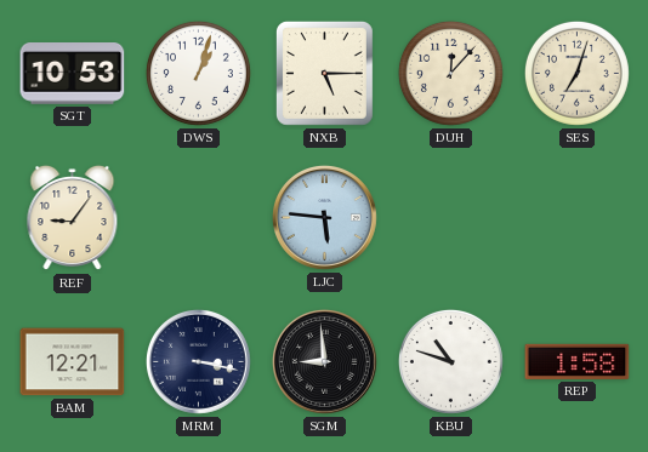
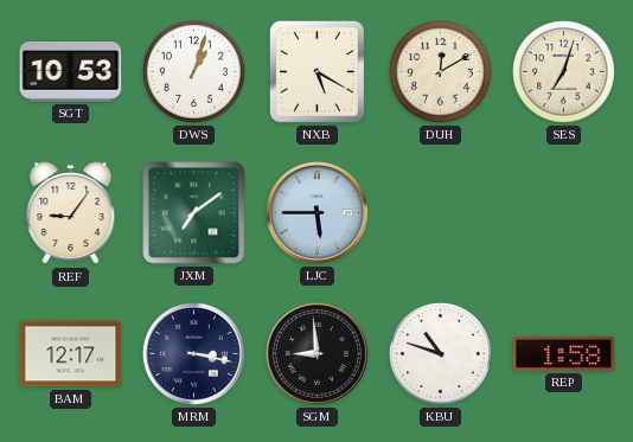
NXB: 5:15 -> 5:20 (316, 71)
DUH: 12:07 -> 12:10 (440, 71)
JXM: none -> 7:09 (194, 213)
LJC: 5:46 -> 5:45 (318, 213)
BAM: 12:21 -> 12:17 (71, 354)
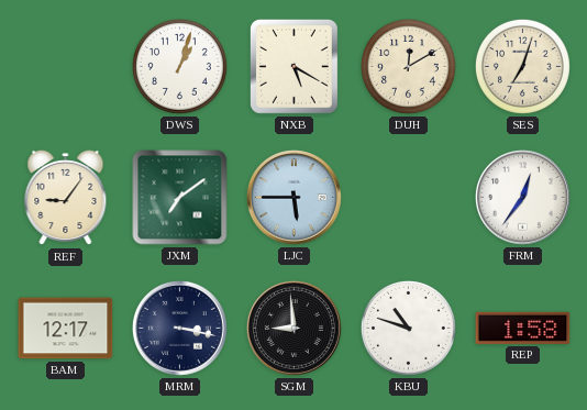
SGT: 10:53 -> none (71, 72)
FRM: none -> 12:36 (523, 198)
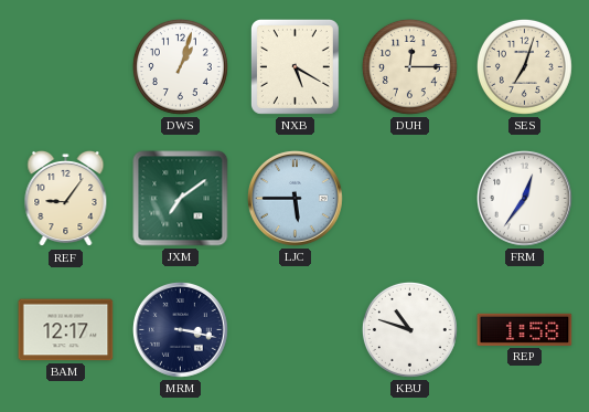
DUH: 12:10 -> 12:15 (409, 66)
SGM: 8:59 -> none (295, 329)
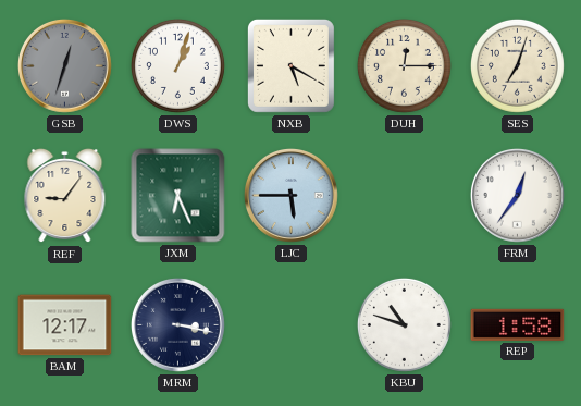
GSB: none -> 12:33 (65, 66)
JXM: 7:09 -> 6:26 (178, 196)
